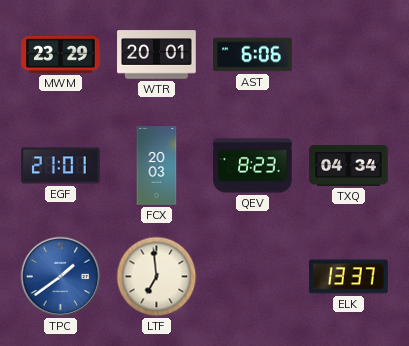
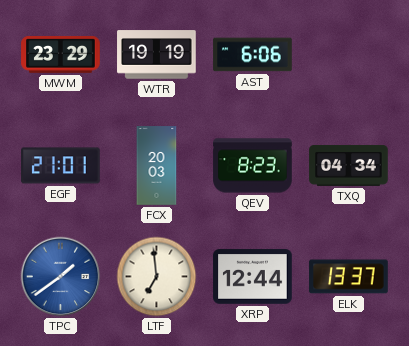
WTR: 20:01 -> 19:19 (157, 55)
XRP: none -> 12:44 (253, 277)
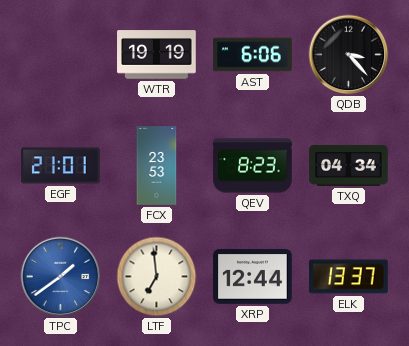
MWM: 23:29 -> none (61, 55)
QDB: none -> 3:23 (349, 55)
FCX: 20:03 -> 23:53 (157, 166)
